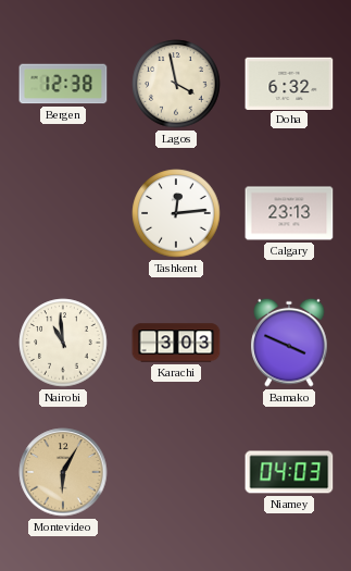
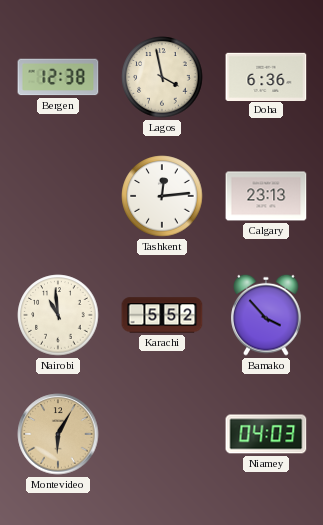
Doha: 6:32 -> 6:36 (266, 76)
Karachi: 3:03 -> 5:52 (162, 315)
Bamako: 3:49 -> 3:53 (266, 315)
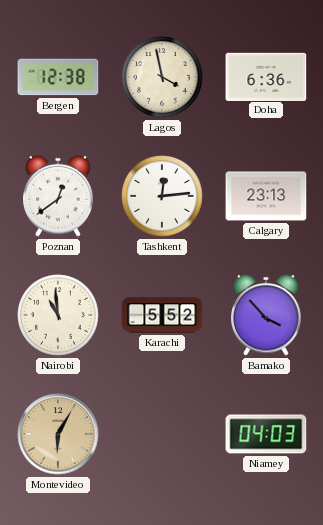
Poznan: none -> 12:39 (58, 196)
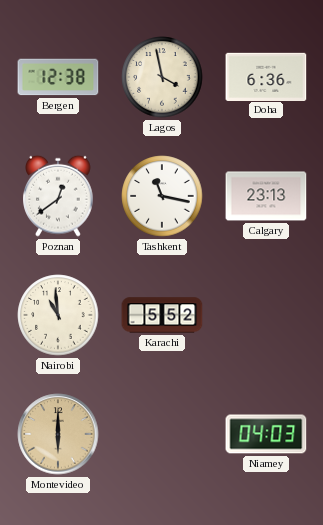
Tashkent: 12:14 -> 11:17 (162, 196)
Bamako: 3:53 -> none (266, 315)
Montevideo: 6:05 -> 6:00 (58, 434)
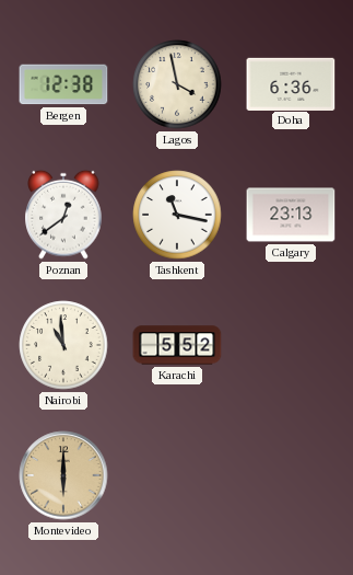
Niamey: 04:03 -> none (266, 434)
